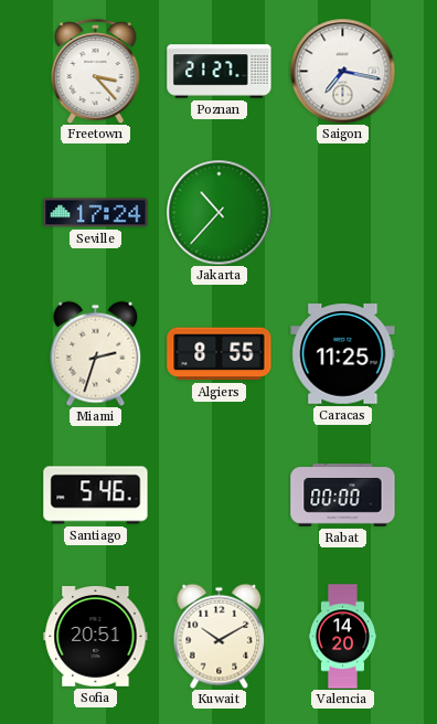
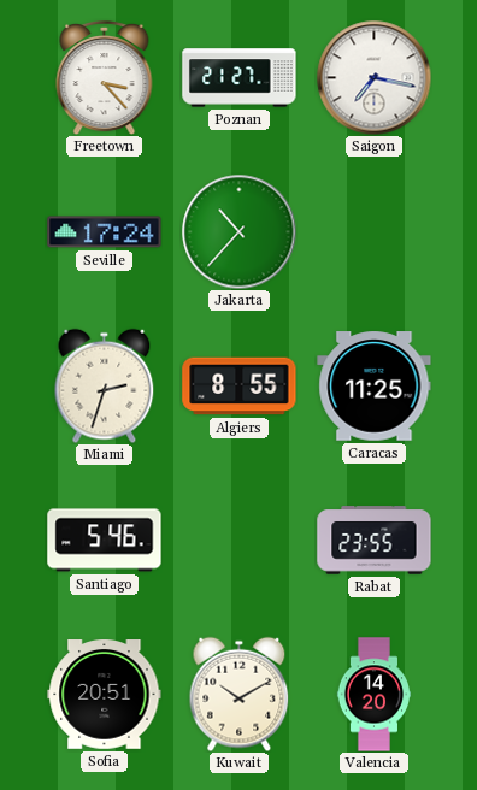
Rabat: 00:00 -> 23:55 (375, 541)
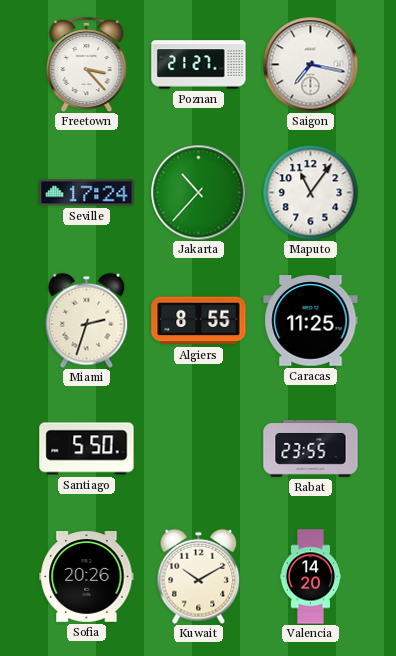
Maputo: none -> 11:06 (310, 192)
Santiago: 5:46 -> 5:50 (87, 449)
Sofia: 20:51 -> 20:26 (87, 577)
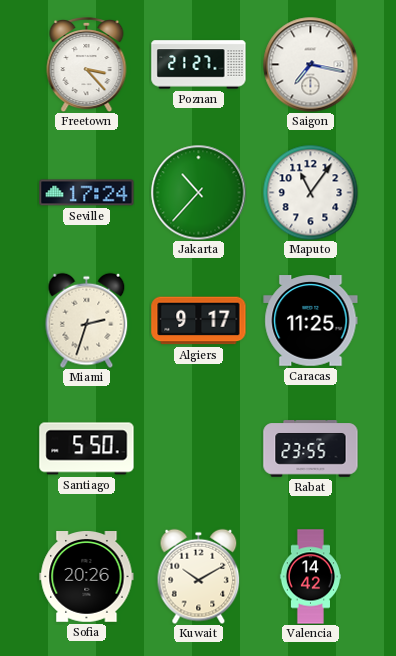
Algiers: 8:55 -> 9:17 (199, 321)
Valencia: 14:20 -> 14:42 (310, 577)
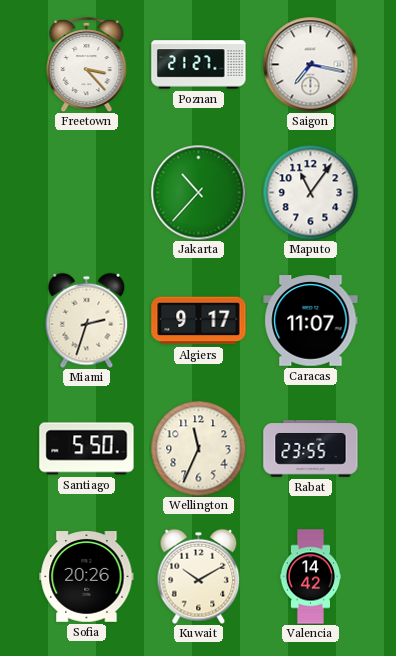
Seville: 17:24 -> none (87, 193)
Caracas: 11:25 -> 11:07 (311, 321)
Wellington: none -> 11:34 (198, 448)
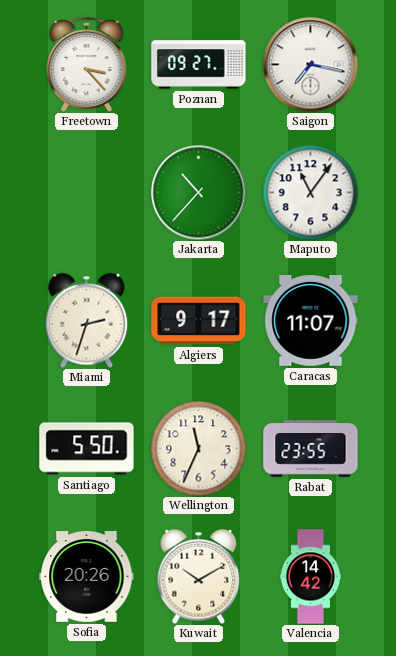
Poznan: 21:27 -> 09:27 (199, 65)
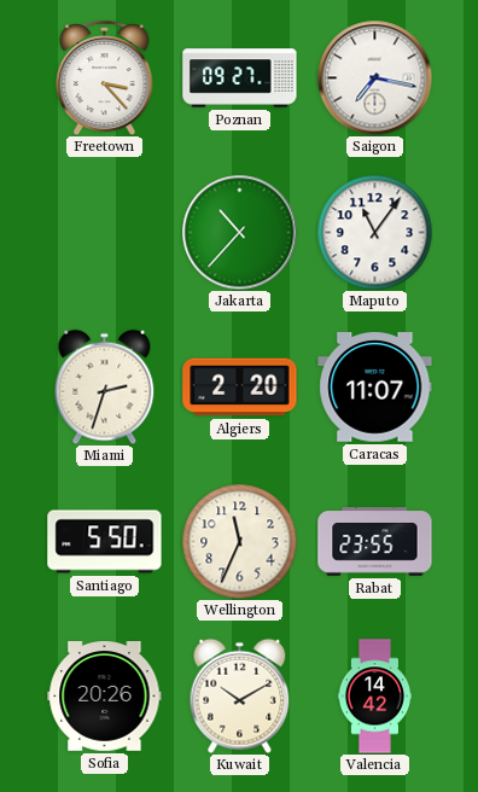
Algiers: 9:17 -> 2:20 (240, 388)
